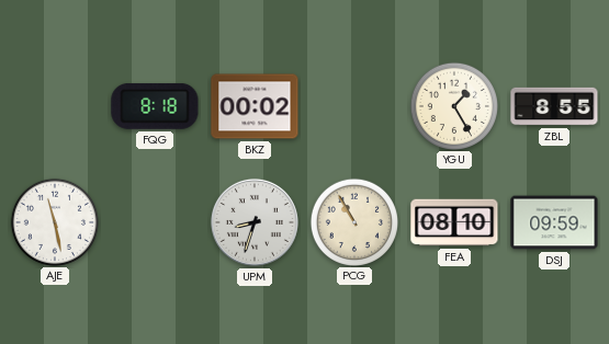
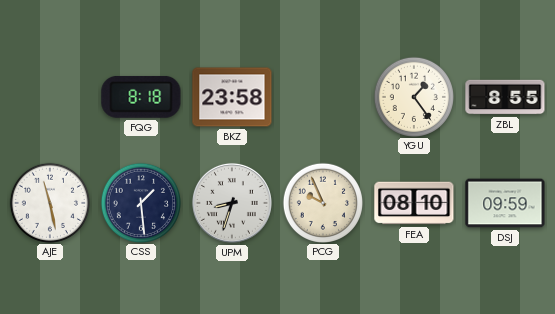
BKZ: 00:02 -> 23:58 (232, 97)
YGU: 1:25 -> 1:24 (413, 96)
CSS: none -> 1:29 (140, 202)
PCG: 10:55 -> 9:56 (322, 202)
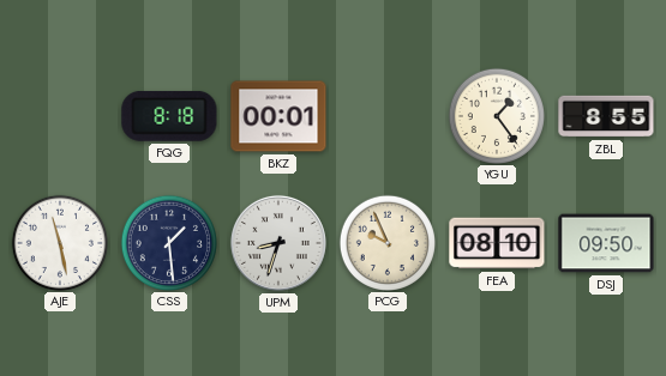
BKZ: 23:58 -> 00:01 (278, 116)
DSJ: 09:59 -> 09:50 (606, 243)
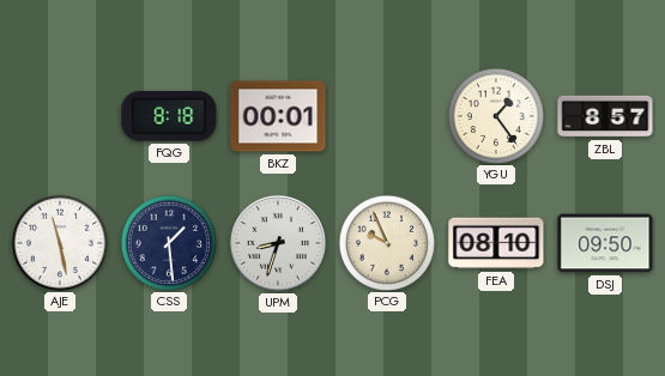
ZBL: 8:55 -> 8:57 (605, 116)
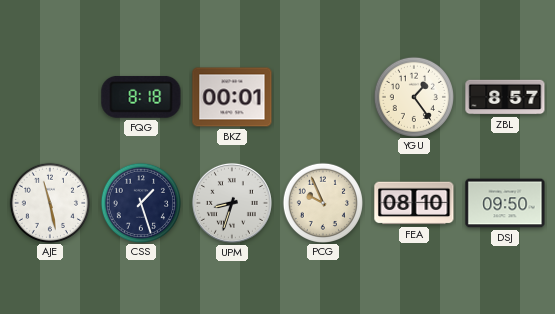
CSS: 1:29 -> 1:27 (140, 202)
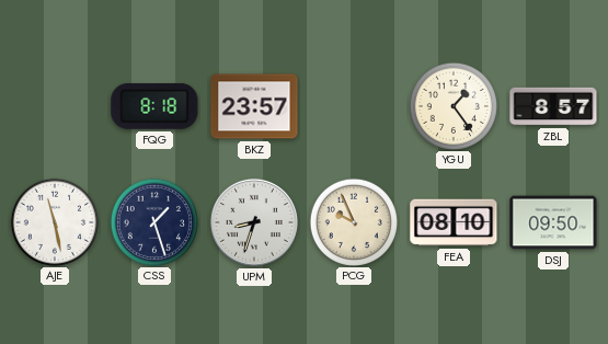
BKZ: 00:01 -> 23:57 (254, 106)
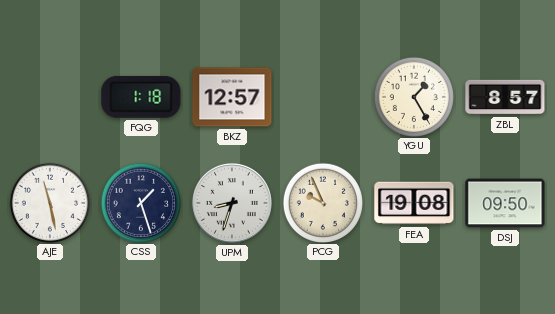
FQG: 8:18 -> 1:18 (141, 97)
BKZ: 23:57 -> 12:57 (232, 97)
YGU: 1:24 -> 1:25 (413, 96)
FEA: 08:10 -> 19:08 (414, 203)
